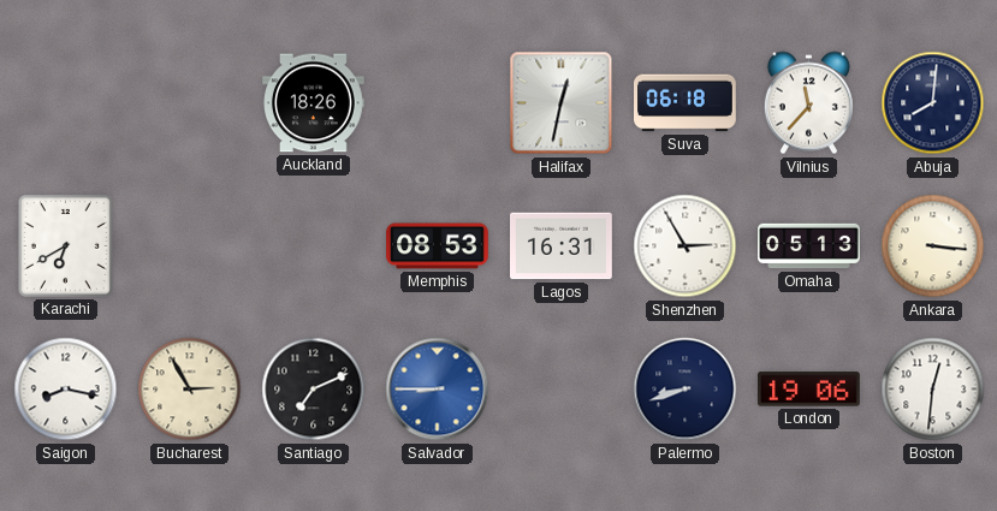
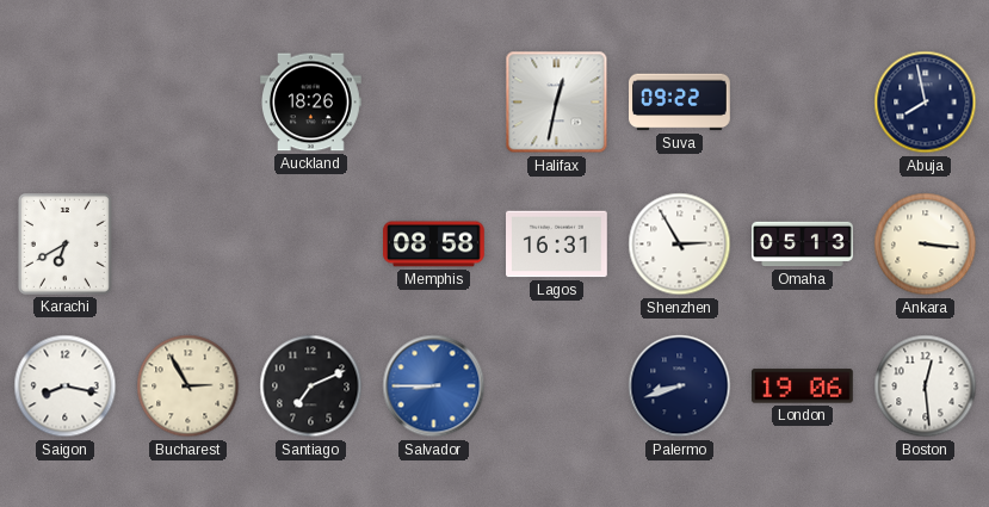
Suva: 06:18 -> 09:22 (680, 103)
Vilnius: 11:37 -> none (808, 103)
Abuja: 8:01 -> 7:58 (926, 103)
Memphis: 08:53 -> 08:58 (434, 245)
Boston: 12:31 -> 12:29 (926, 387)
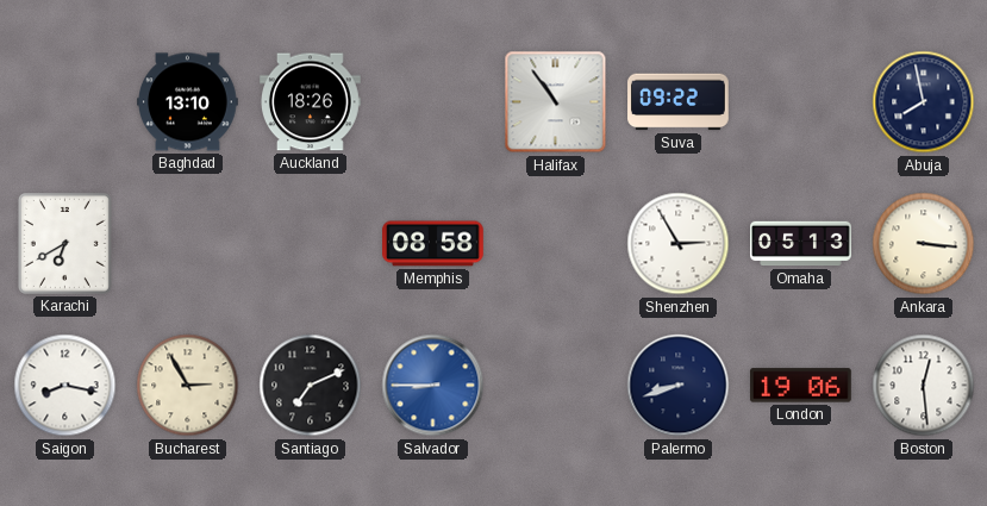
Baghdad: none -> 13:10 (188, 102)
Halifax: 12:32 -> 10:54 (556, 102)
Lagos: 16:31 -> none (557, 245)
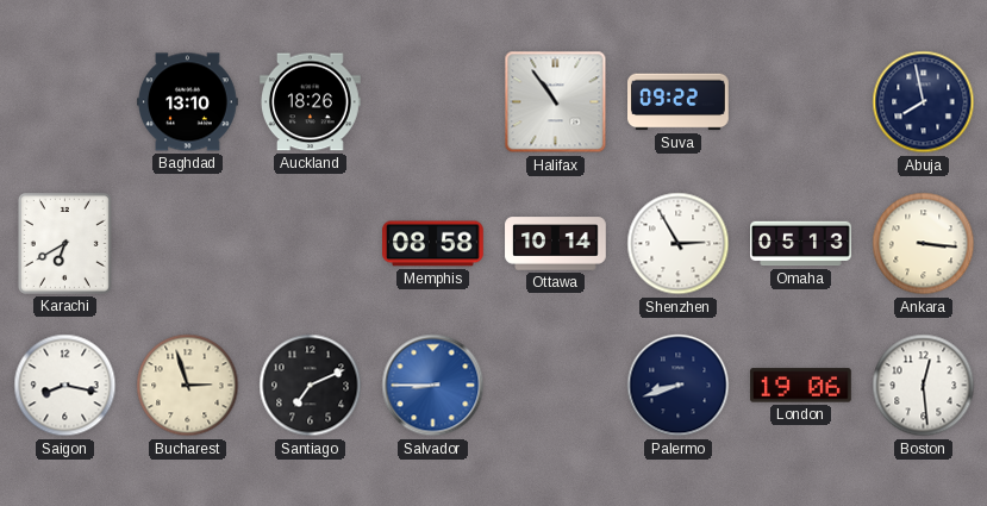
Ottawa: none -> 10:14 (556, 244)
Bucharest: 2:55 -> 2:57 (188, 386)
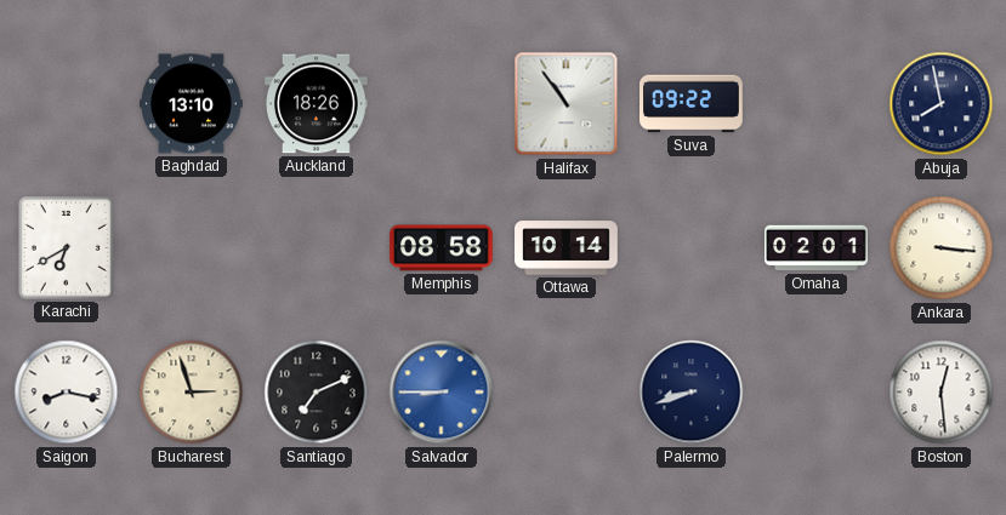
Shenzhen: 2:55 -> none (679, 244)
Omaha: 05:13 -> 02:01 (817, 248)
London: 19:06 -> none (801, 386)
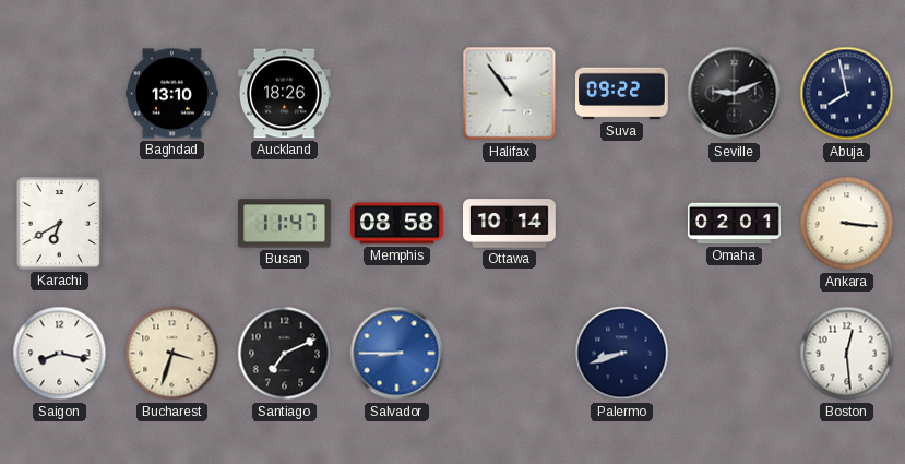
Seville: none -> 9:11 (735, 94)
Busan: none -> 11:47 (285, 224)
Bucharest: 2:57 -> 3:33 (172, 354)
